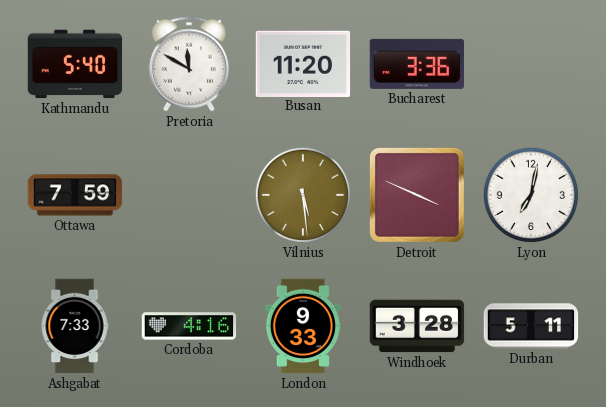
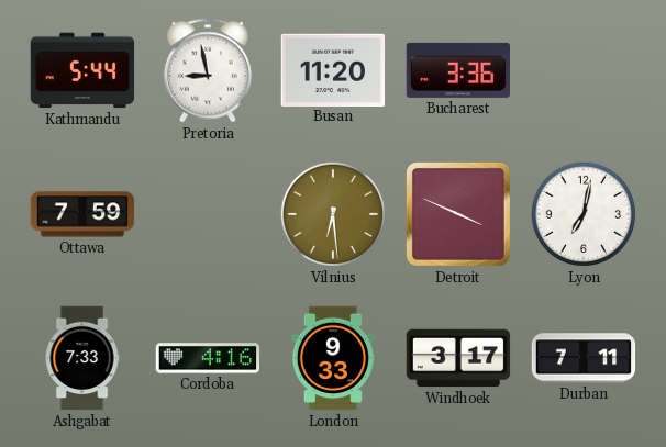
Kathmandu: 5:40 -> 5:44 (82, 70)
Pretoria: 11:50 -> 8:58 (208, 70)
Vilnius: 5:29 -> 6:29 (333, 214)
Windhoek: 3:28 -> 3:17 (458, 358)
Durban: 5:11 -> 7:11 (584, 358)
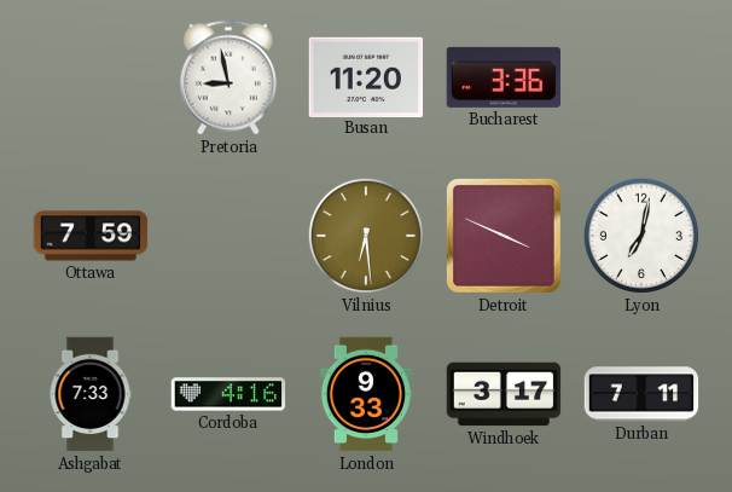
Kathmandu: 5:44 -> none (82, 70)
